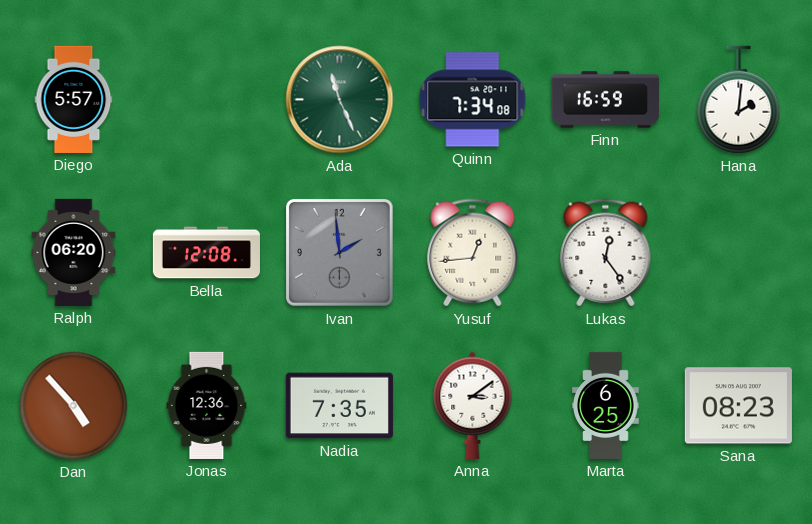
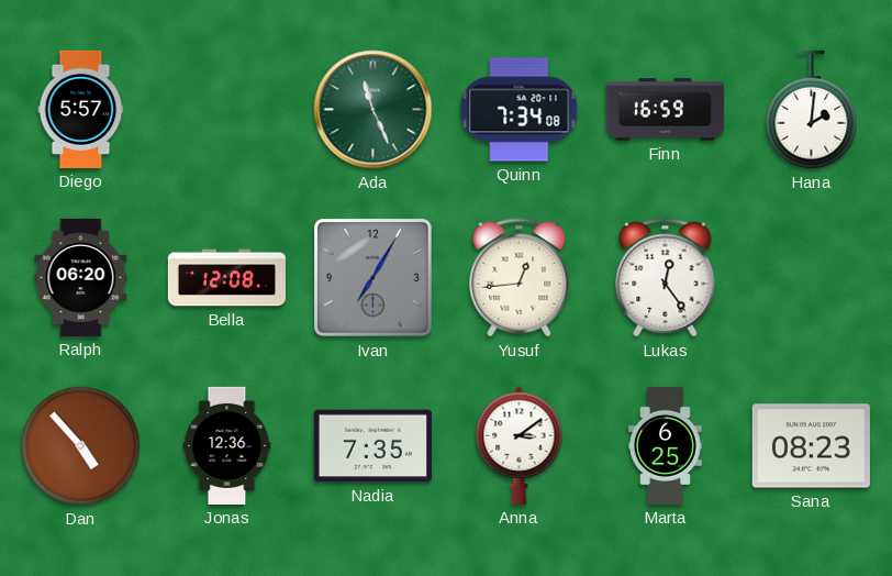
Ivan: 1:59 -> 7:05 (373, 278)
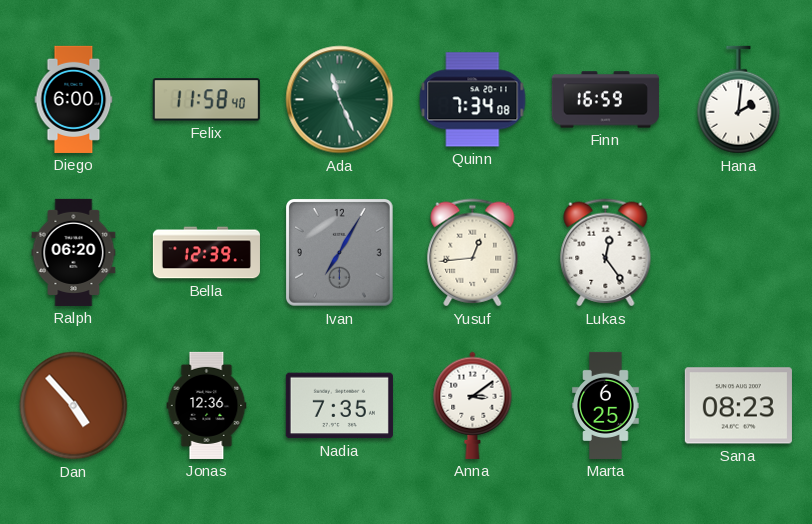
Diego: 5:57 -> 6:00 (74, 99)
Felix: none -> 11:58 (206, 100)
Bella: 12:08 -> 12:39 (206, 253)
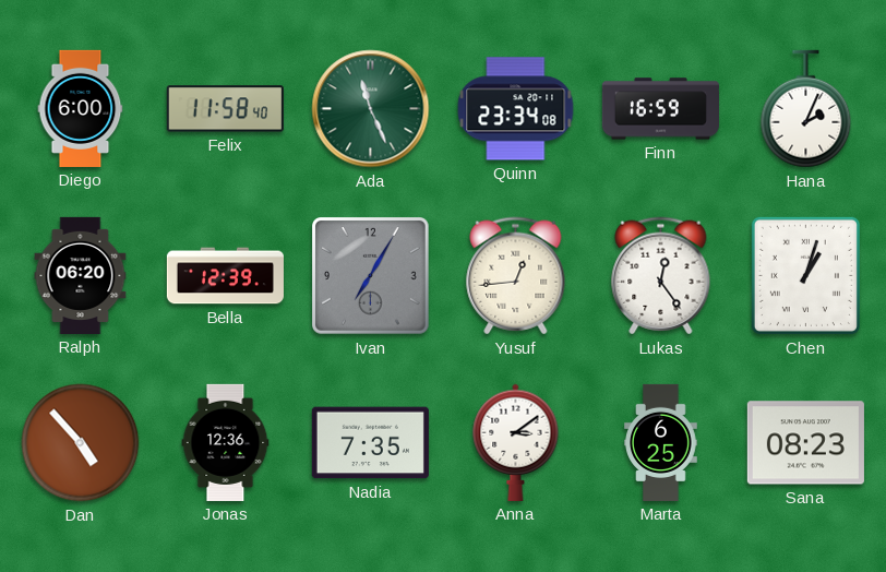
Quinn: 7:34 -> 23:34 (516, 109)
Hana: 2:01 -> 2:04 (806, 109)
Chen: none -> 1:03 (805, 275)
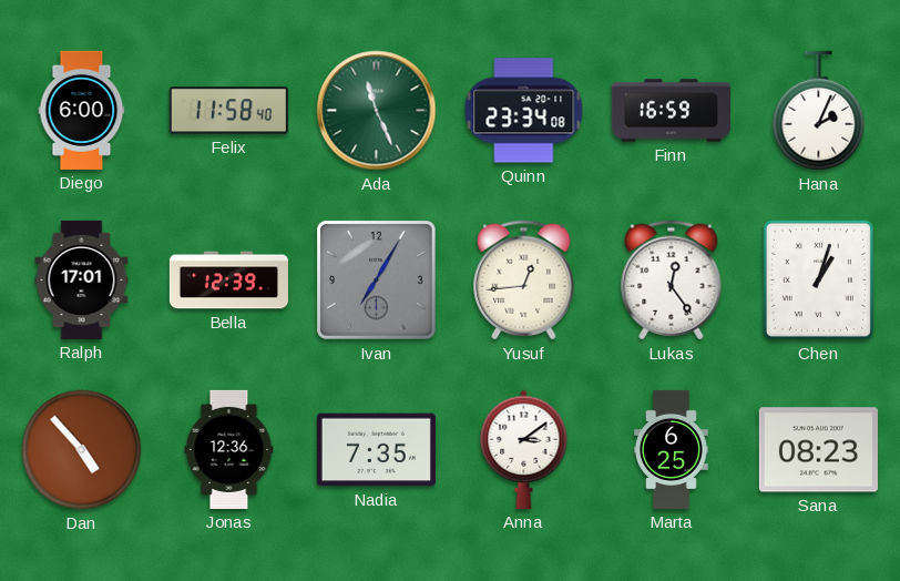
Ralph: 06:20 -> 17:01 (82, 279)
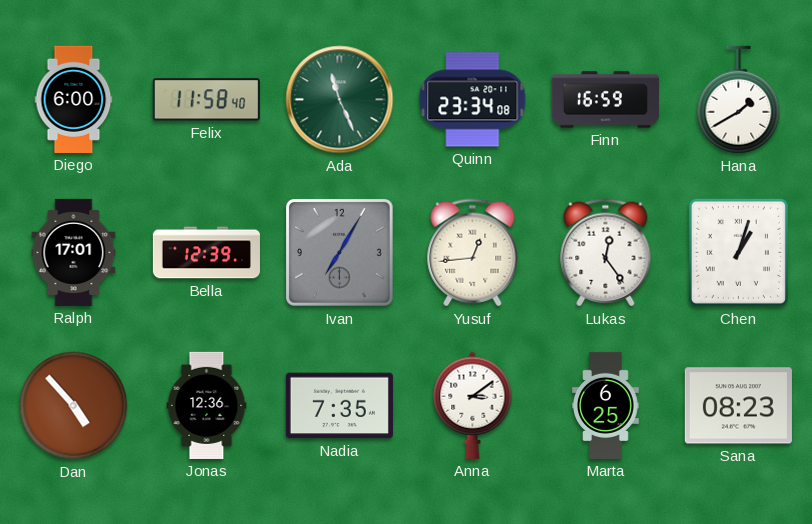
Hana: 2:04 -> 1:40 (739, 100)
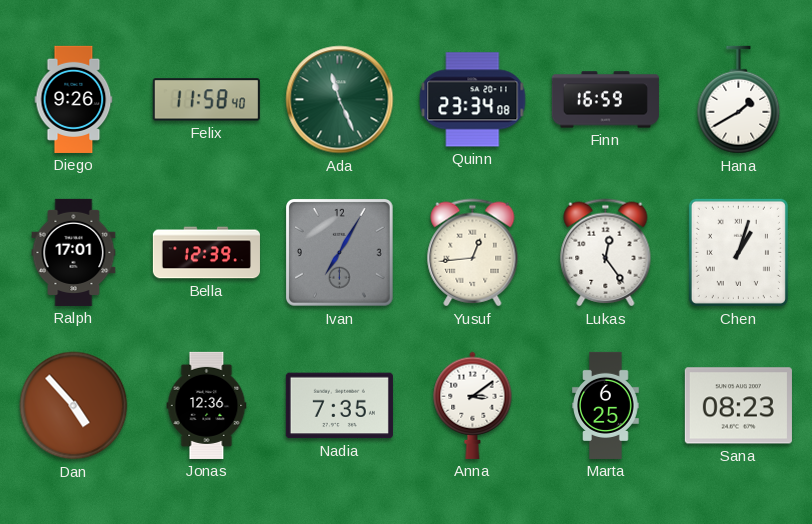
Diego: 6:00 -> 9:26 (74, 99)
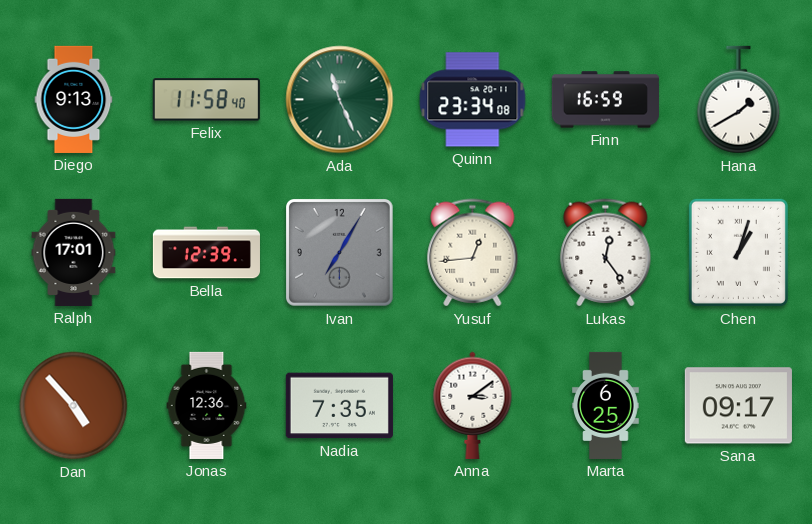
Diego: 9:26 -> 9:13 (74, 99)
Sana: 08:23 -> 09:17 (738, 406)
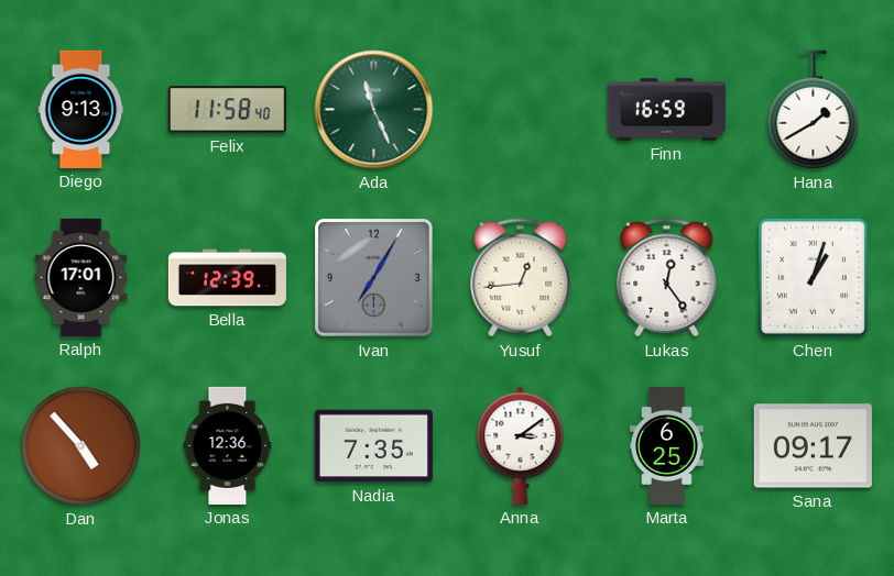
Quinn: 23:34 -> none (473, 100)
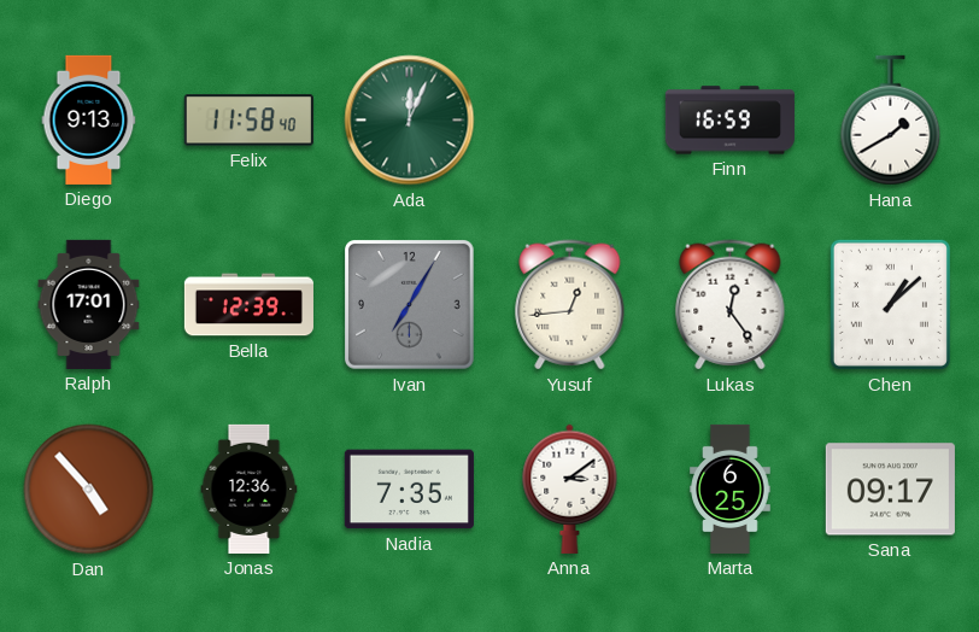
Ada: 11:26 -> 12:04 (410, 121)
Chen: 1:03 -> 1:08 (890, 304)
